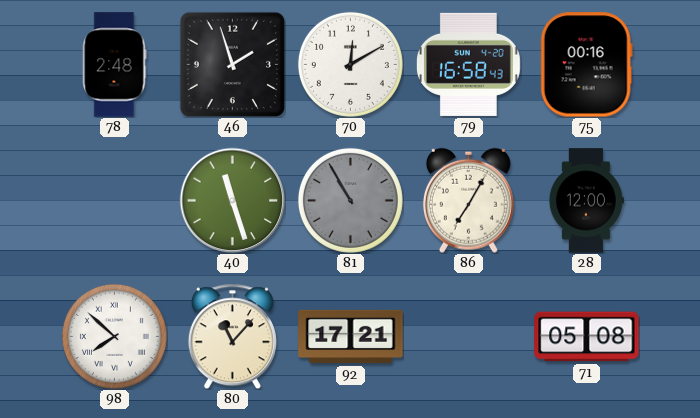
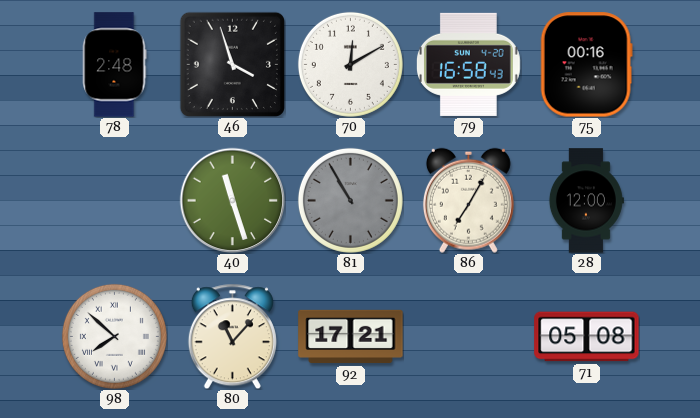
46: 1:57 -> 3:57 (232, 64)
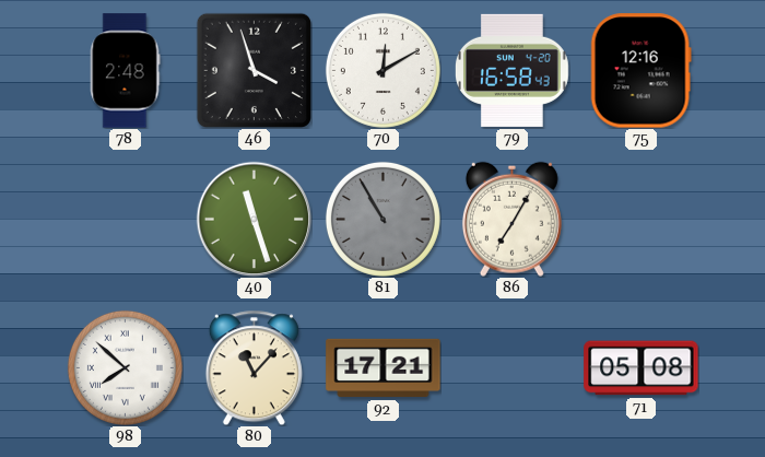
75: 00:16 -> 12:16 (640, 71)
28: 12:00 -> none (586, 201)
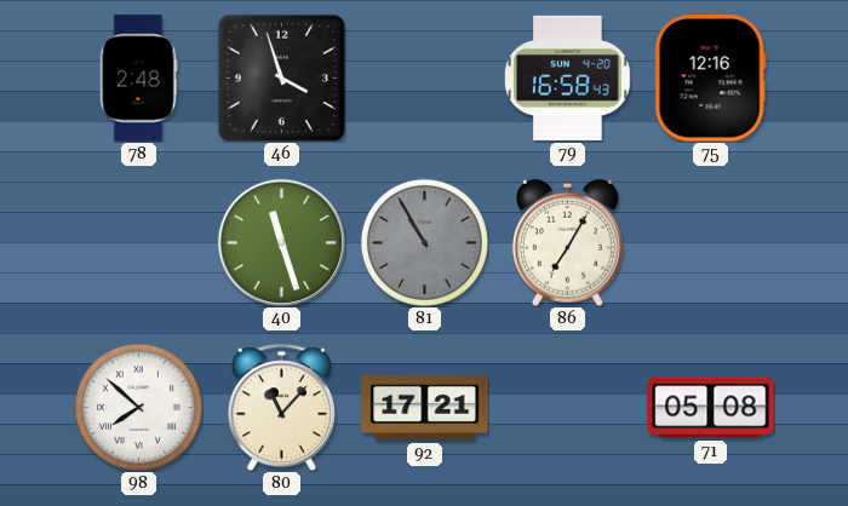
70: 12:10 -> none (382, 70)
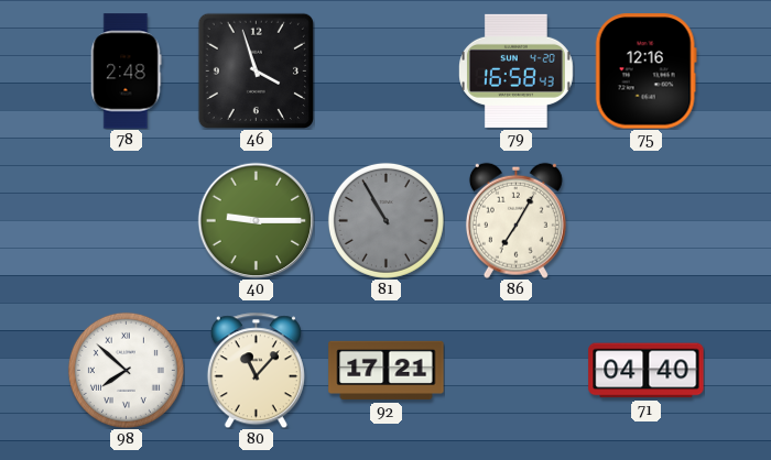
40: 11:27 -> 9:15 (256, 220)
71: 05:08 -> 04:40 (647, 371)
